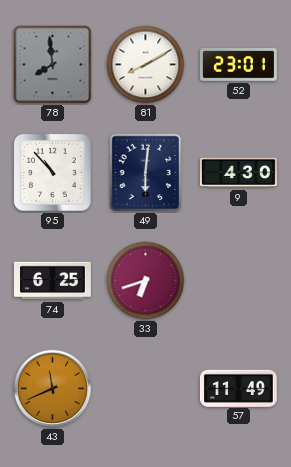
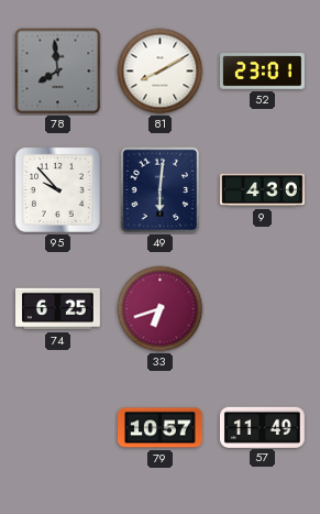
95: 10:53 -> 9:53 (57, 189)
43: 11:41 -> none (53, 389)
79: none -> 10:57 (161, 428)
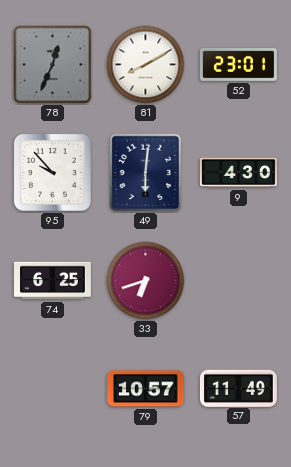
78: 7:59 -> 12:34 (53, 65)
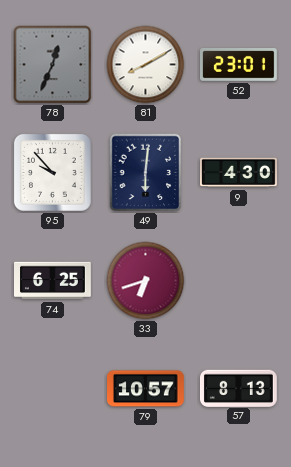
57: 11:49 -> 8:13 (239, 388)
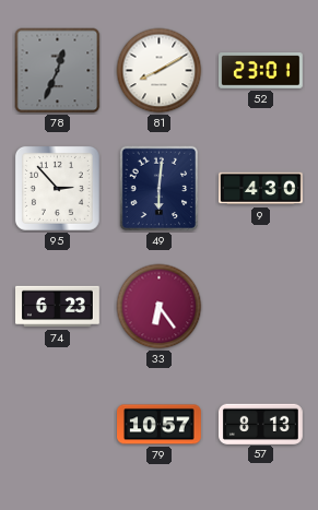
95: 9:53 -> 2:53 (57, 188)
74: 6:25 -> 6:23 (58, 307)
33: 6:42 -> 6:24 (160, 307)
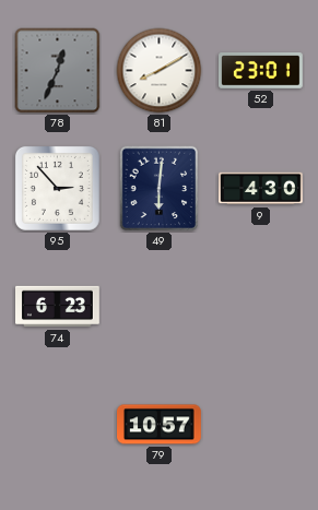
33: 6:24 -> none (160, 307)
57: 8:13 -> none (261, 424)
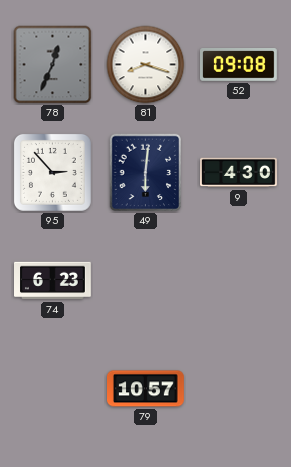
81: 8:10 -> 8:18 (146, 65)
52: 23:01 -> 09:08 (239, 65)
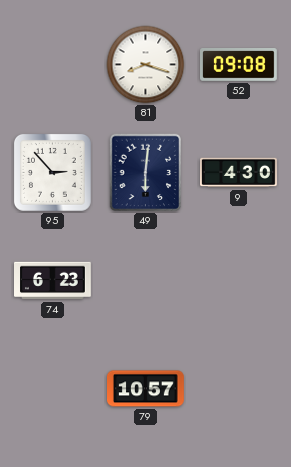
78: 12:34 -> none (53, 65)
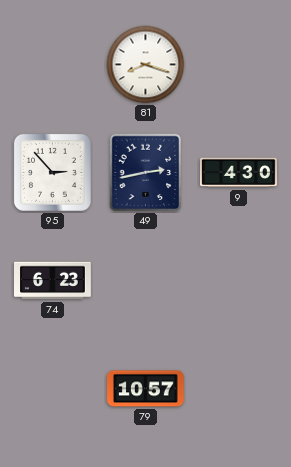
52: 09:08 -> none (239, 65)
49: 6:01 -> 2:43 (146, 173)
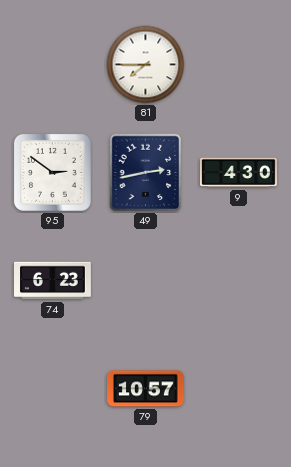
81: 8:18 -> 7:45 (146, 65)
95: 2:53 -> 2:51 (52, 172)
